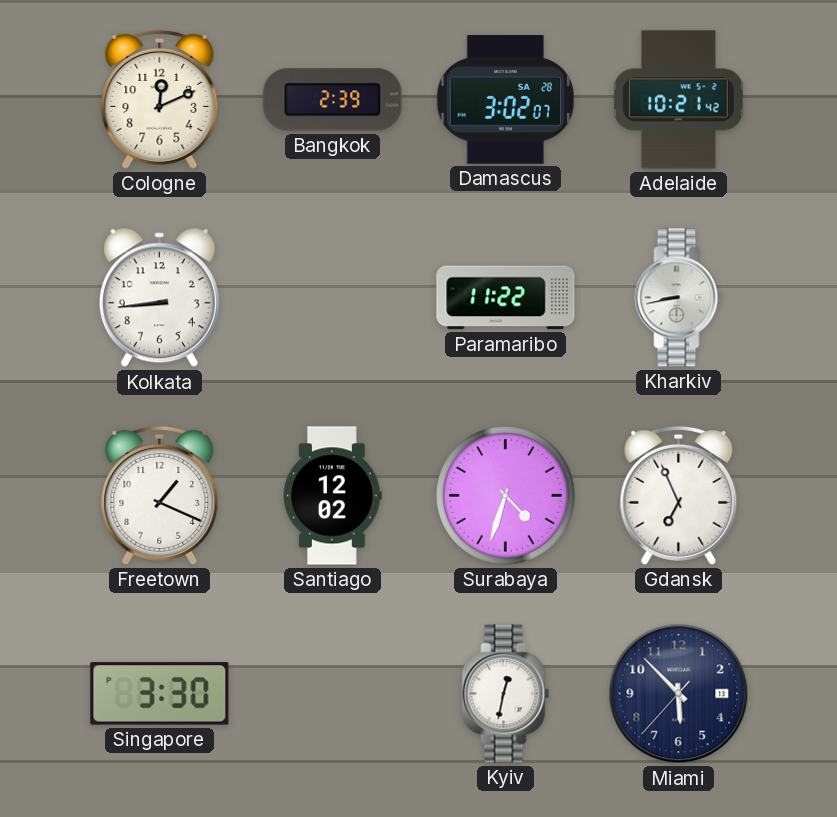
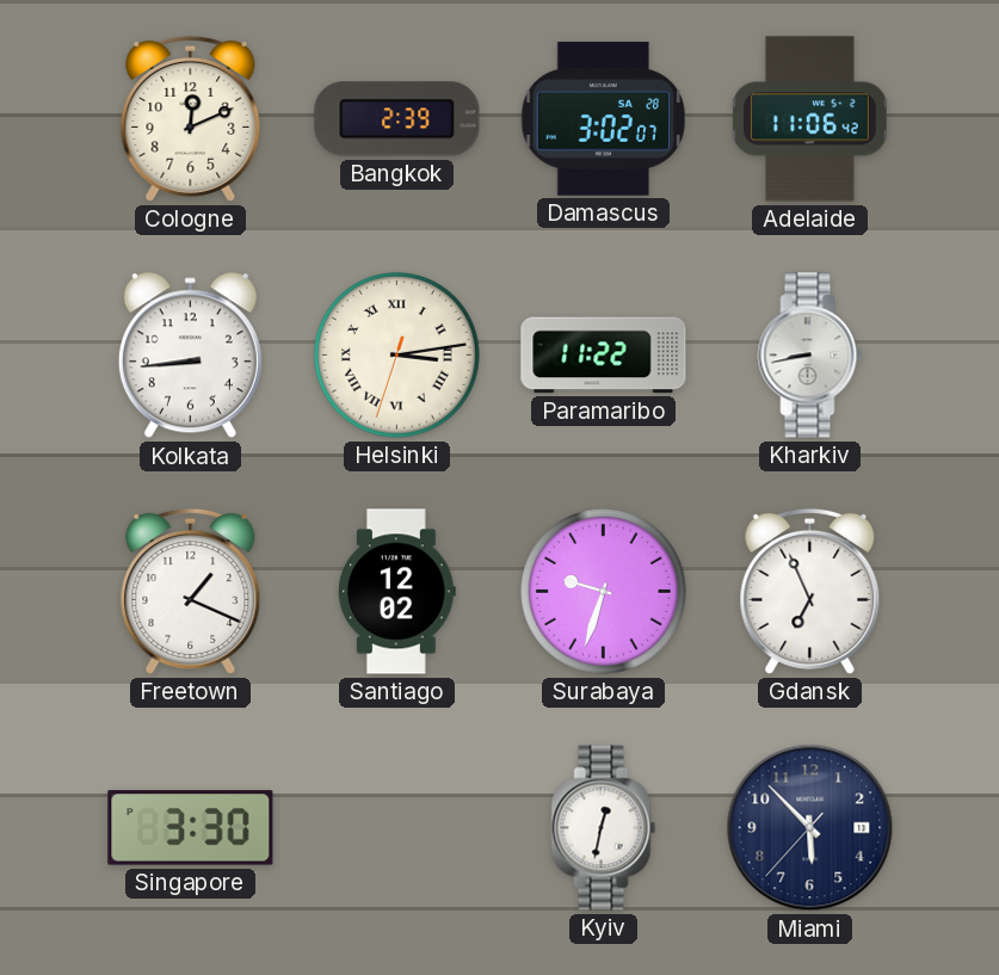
Adelaide: 10:21 -> 11:06 (810, 119)
Helsinki: none -> 3:13 (397, 356)
Surabaya: 4:33 -> 9:33 (604, 592)
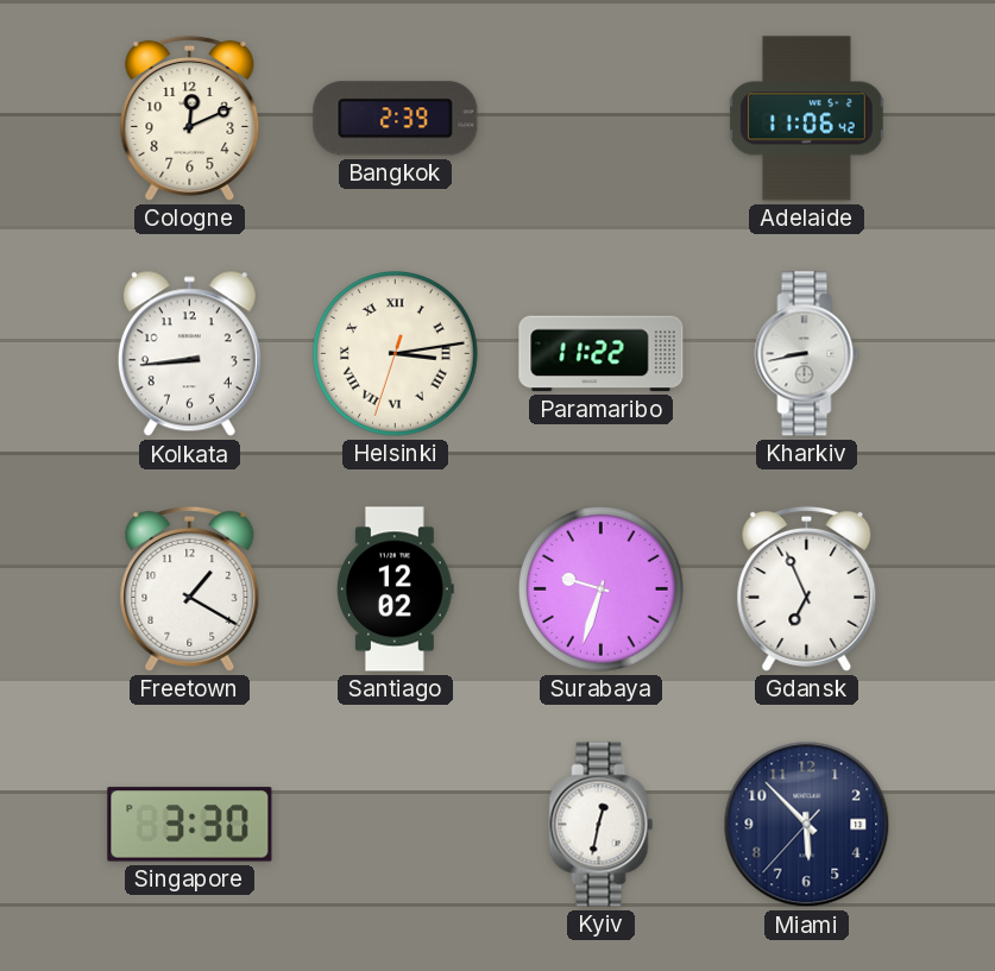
Damascus: 3:02 -> none (603, 119)
Freetown: 1:19 -> 1:20 (190, 588)
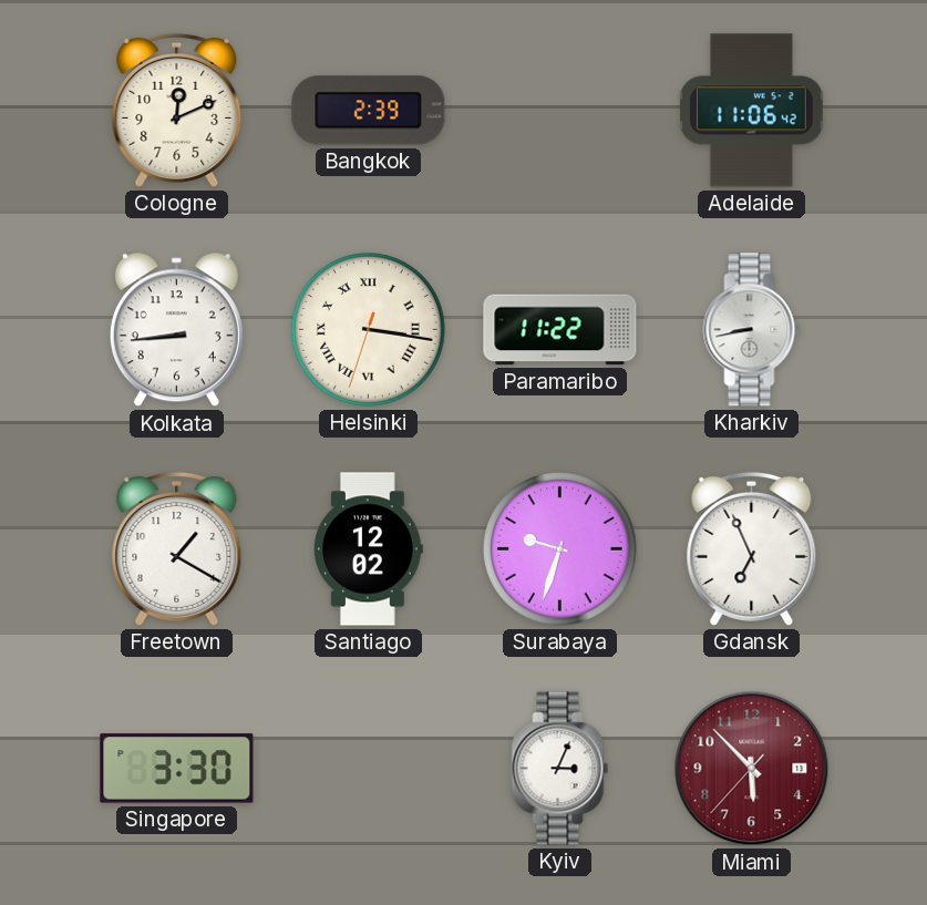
Helsinki: 3:13 -> 3:16 (369, 330)
Kyiv: 12:32 -> 3:04 (560, 769)
Miami dial: navy -> burgundy (752, 769)
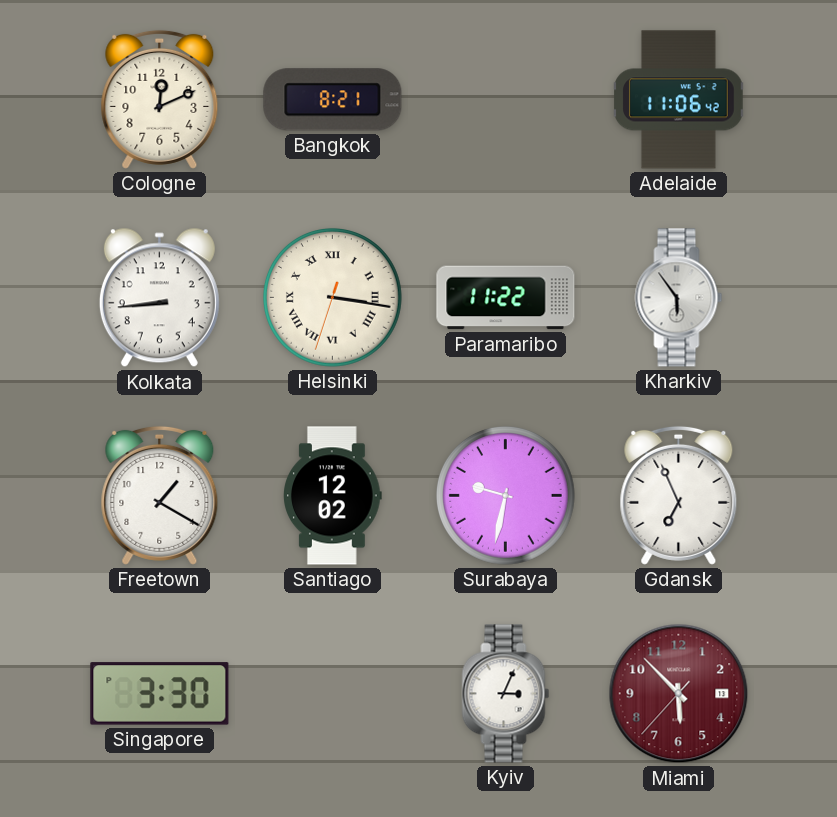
Bangkok: 2:39 -> 8:21 (333, 100)
Kharkiv: 8:43 -> 5:54 (679, 298)
Surabaya: 9:33 -> 9:32 (506, 496)
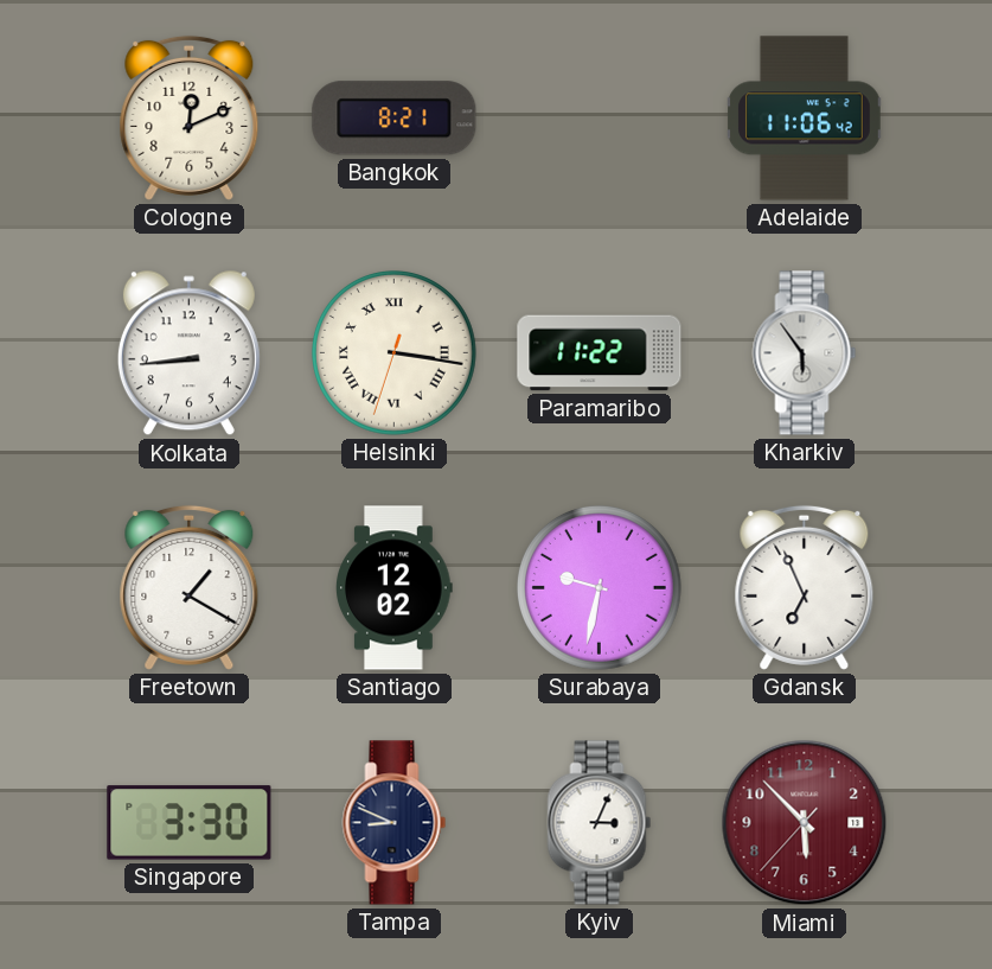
Tampa: none -> 8:49 (395, 823)
